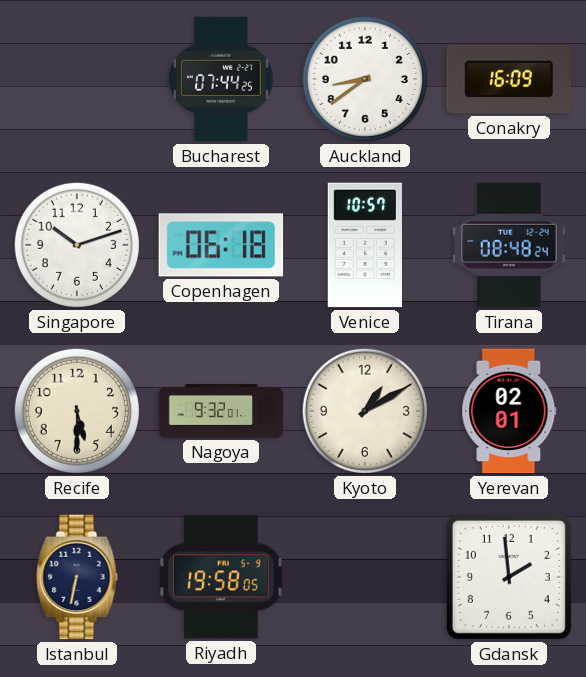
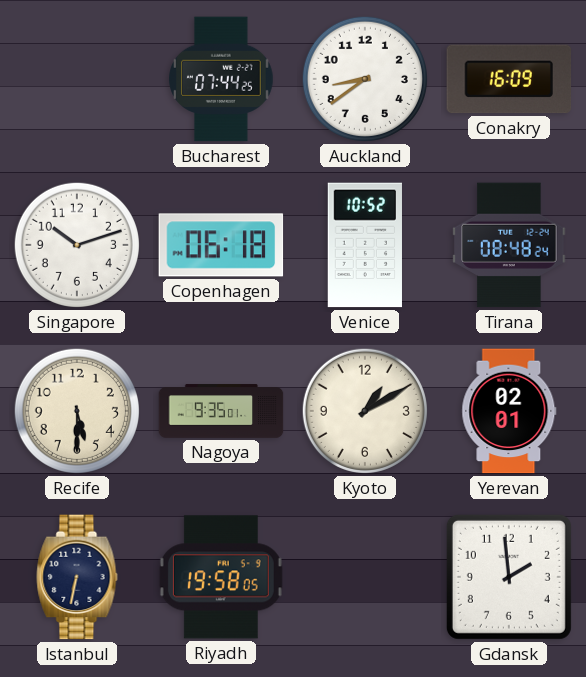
Venice: 10:57 -> 10:52 (365, 245)
Nagoya: 9:32 -> 9:35 (221, 411)
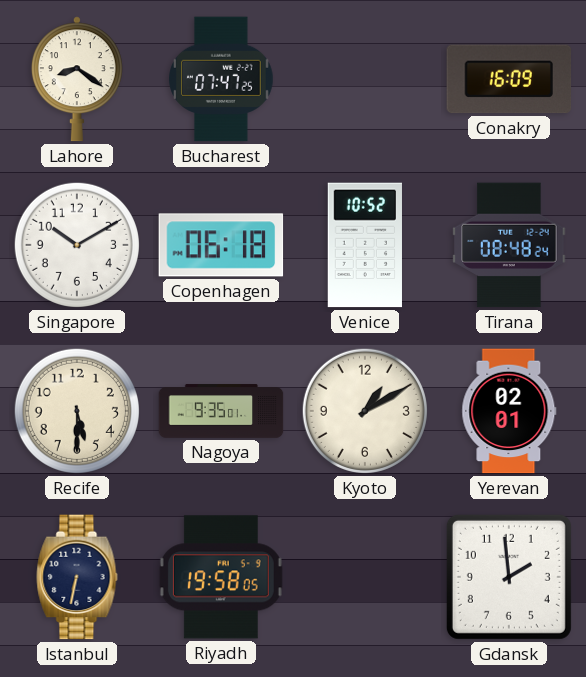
Lahore: none -> 8:21 (77, 79)
Bucharest: 07:44 -> 07:47 (221, 79)
Auckland: 8:39 -> none (365, 79)
Singapore: 10:12 -> 10:10 (77, 245)
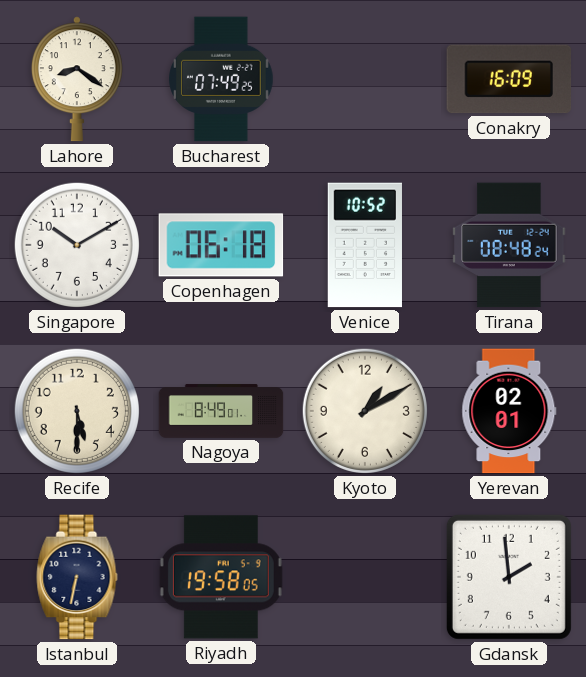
Bucharest: 07:47 -> 07:49 (221, 79)
Nagoya: 9:35 -> 8:49 (221, 411)
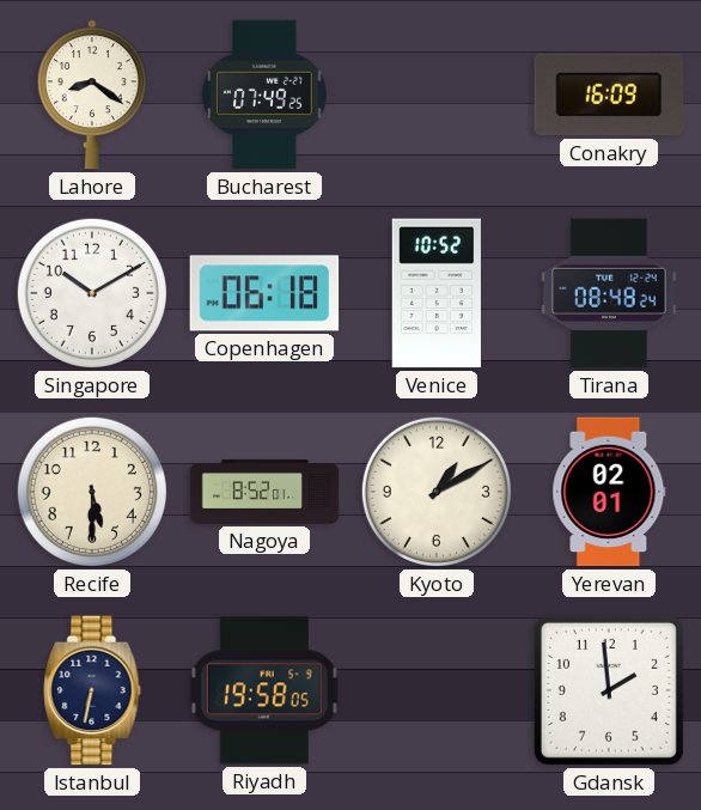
Nagoya: 8:49 -> 8:52 (264, 492)
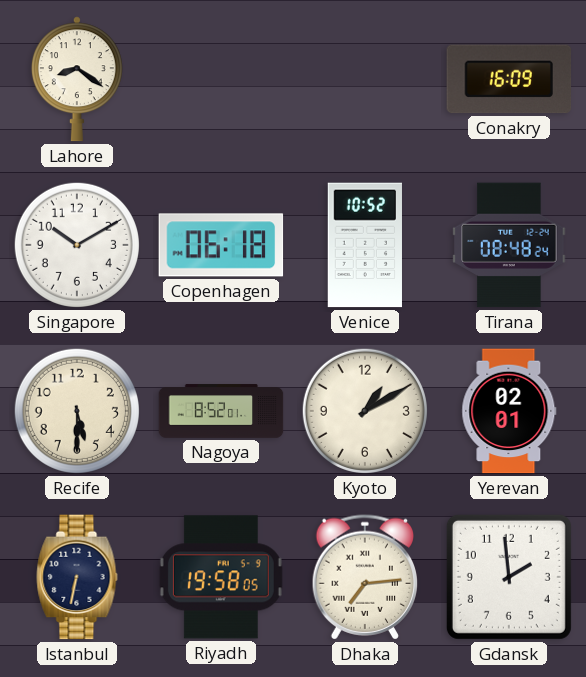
Bucharest: 07:49 -> none (264, 95)
Dhaka: none -> 7:14 (364, 577)
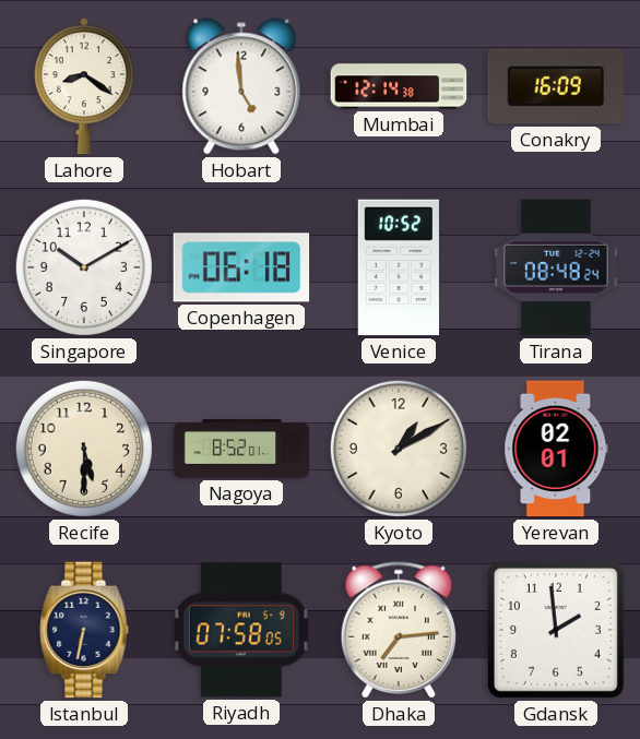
Hobart: none -> 4:59 (241, 86)
Mumbai: none -> 12:14 (399, 86)
Riyadh: 19:58 -> 07:58 (241, 630)
